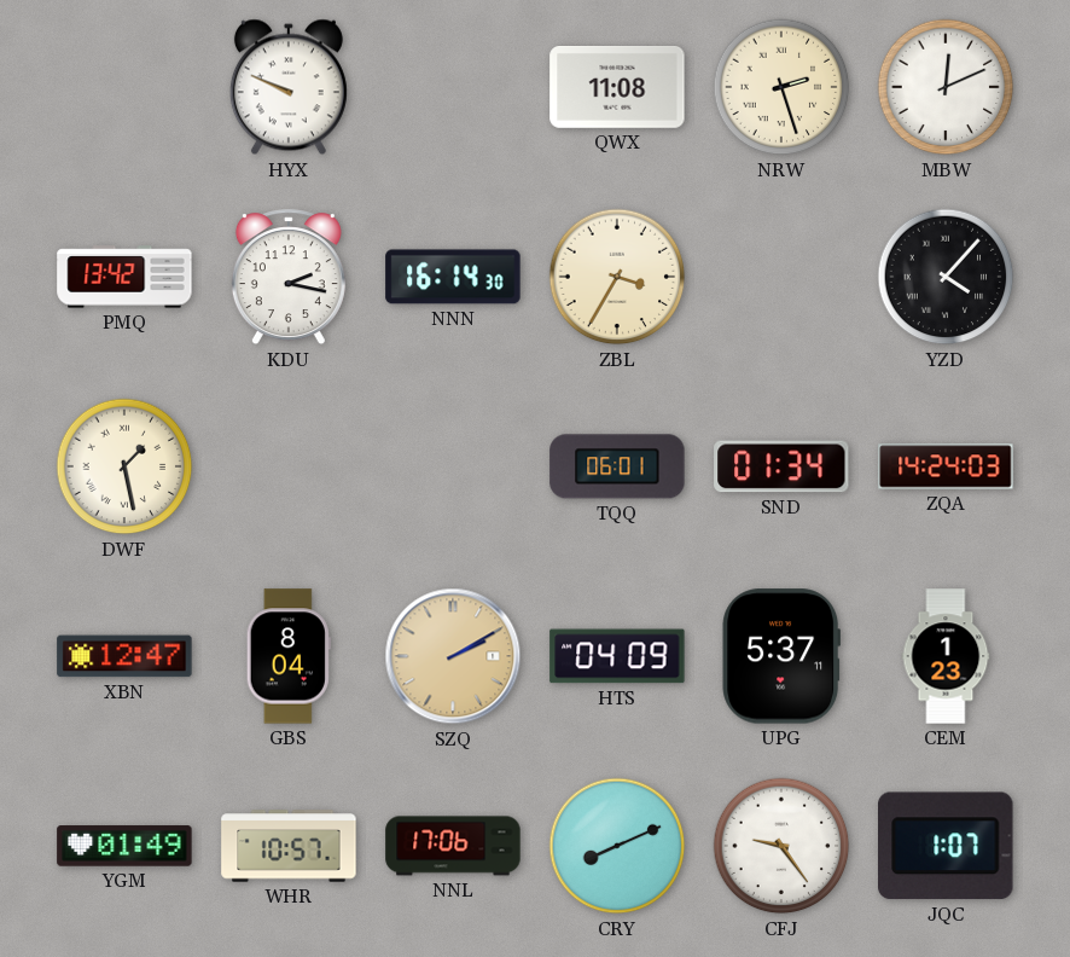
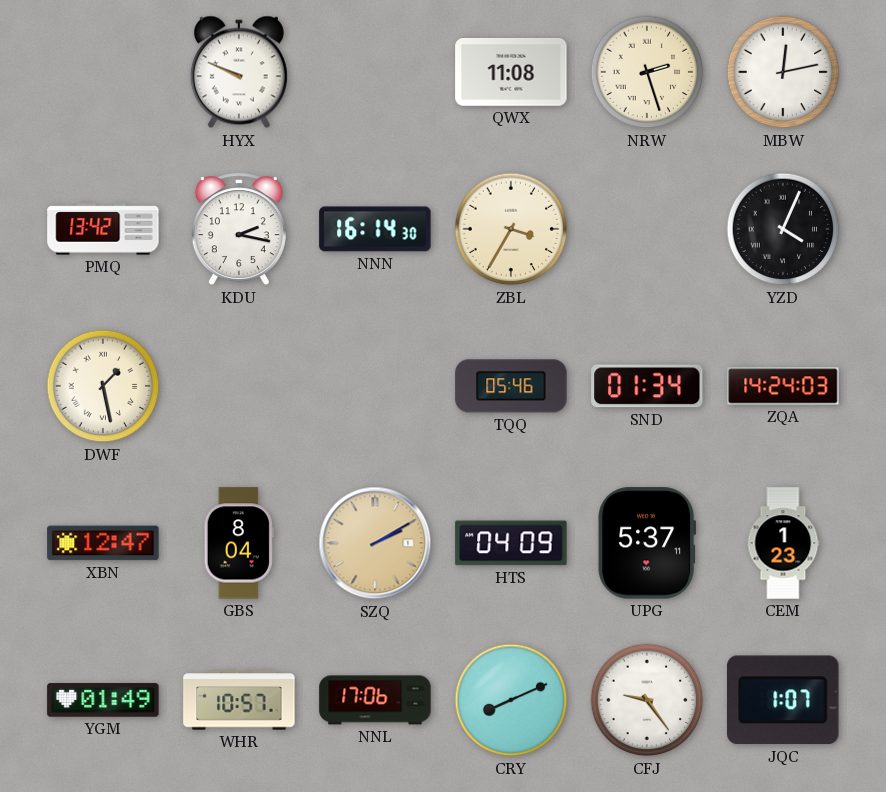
MBW: 12:11 -> 12:13 (783, 72)
YZD: 4:07 -> 4:04 (783, 229)
TQQ: 06:01 -> 05:46 (511, 386)
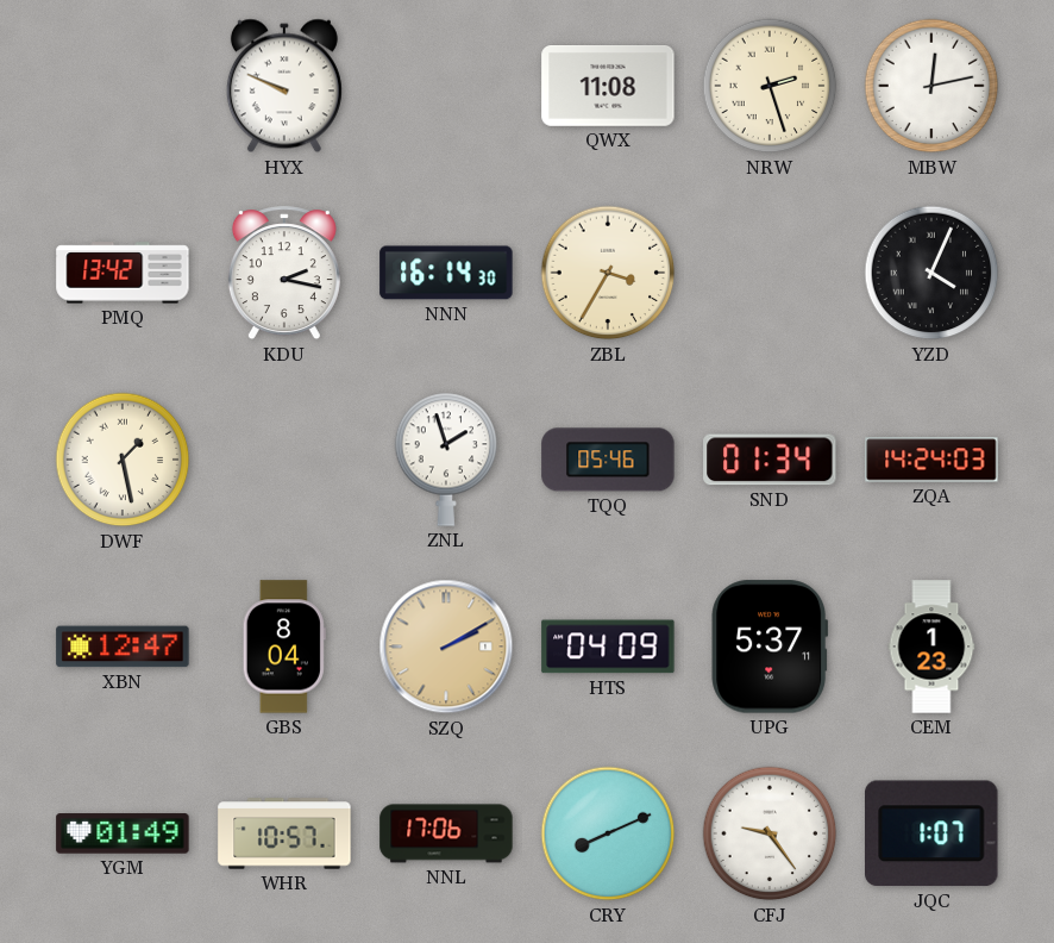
ZNL: none -> 1:57 (446, 460)
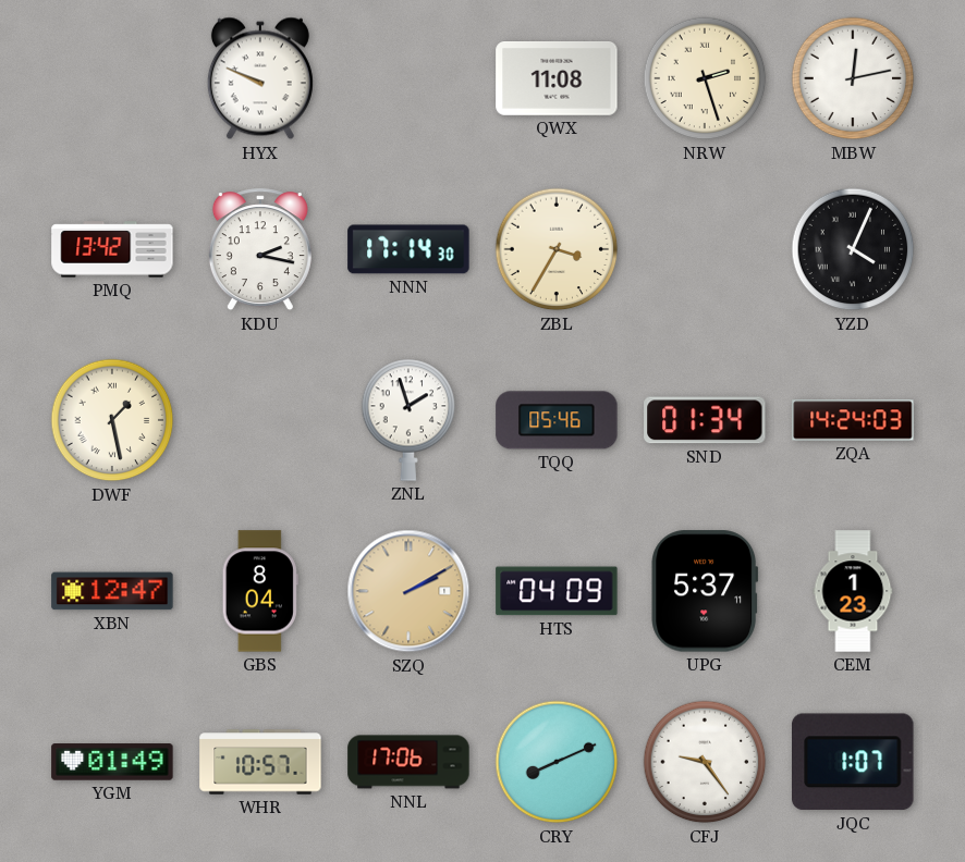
NNN: 16:14 -> 17:14 (408, 249)
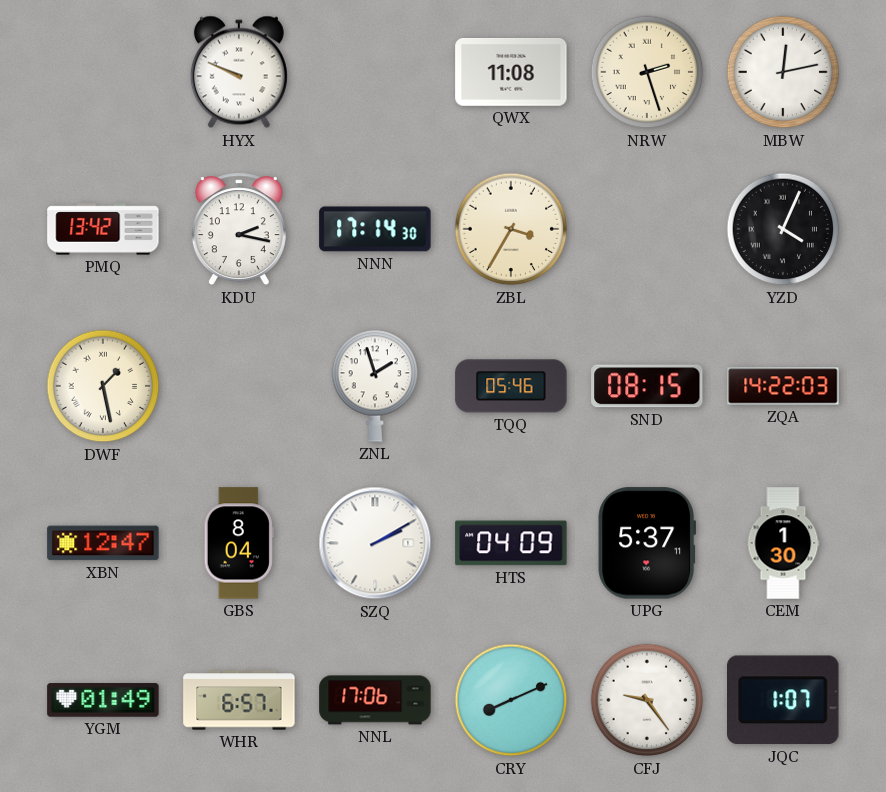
SND: 01:34 -> 08:15 (647, 386)
ZQA: 14:24 -> 14:22 (783, 386)
SZQ dial: champagne -> white (375, 543)
CEM: 1:23 -> 1:30 (783, 543)
WHR: 10:57 -> 6:57 (239, 700)
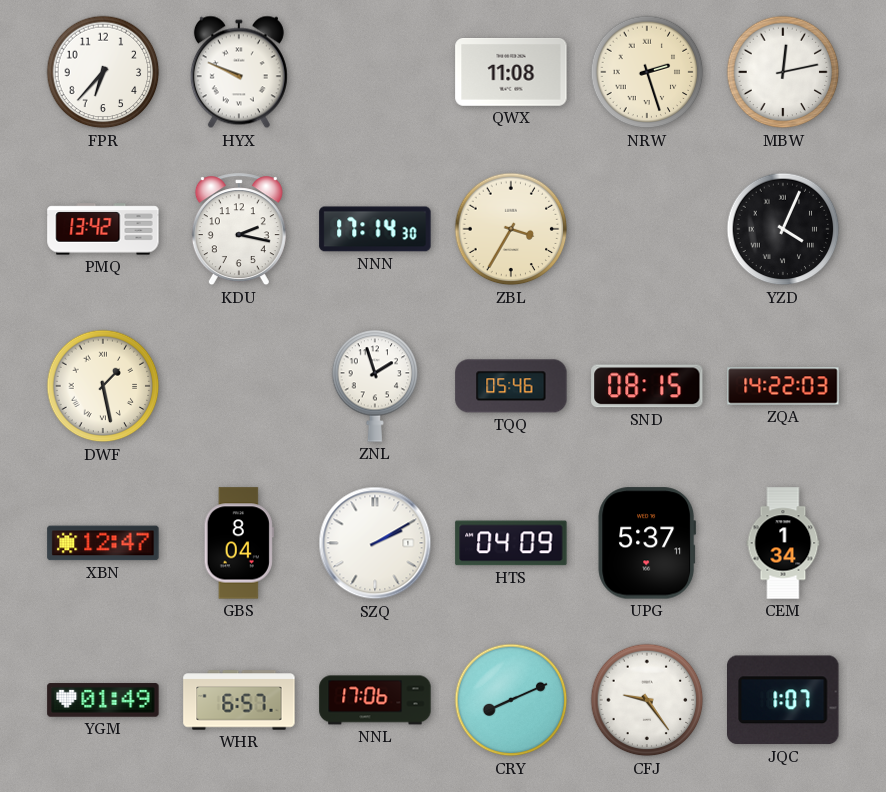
FPR: none -> 6:37 (103, 72)
CEM: 1:30 -> 1:34 (783, 543)
